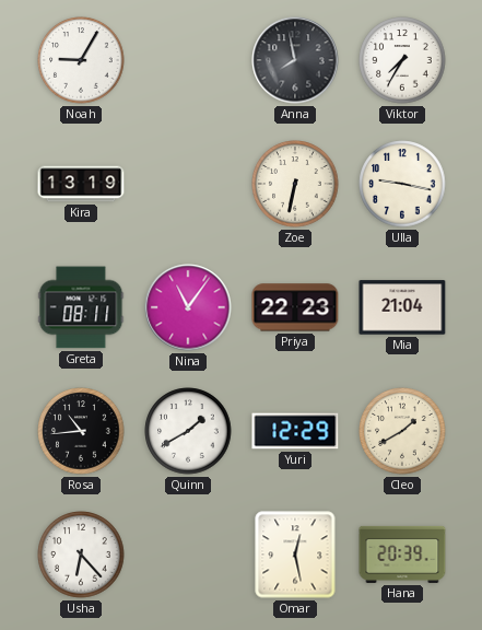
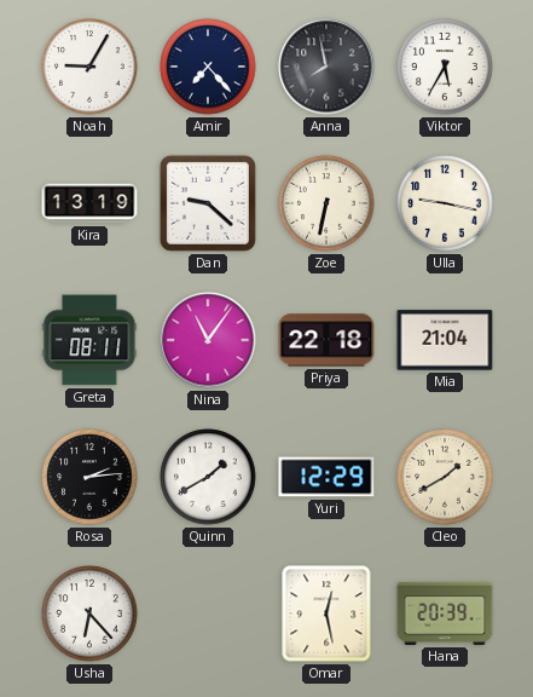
Amir: none -> 7:23 (208, 67)
Viktor: 7:35 -> 5:35 (445, 67)
Dan: none -> 9:22 (208, 203)
Priya: 22:23 -> 22:18 (326, 340)
Rosa: 10:44 -> 2:14 (89, 477)
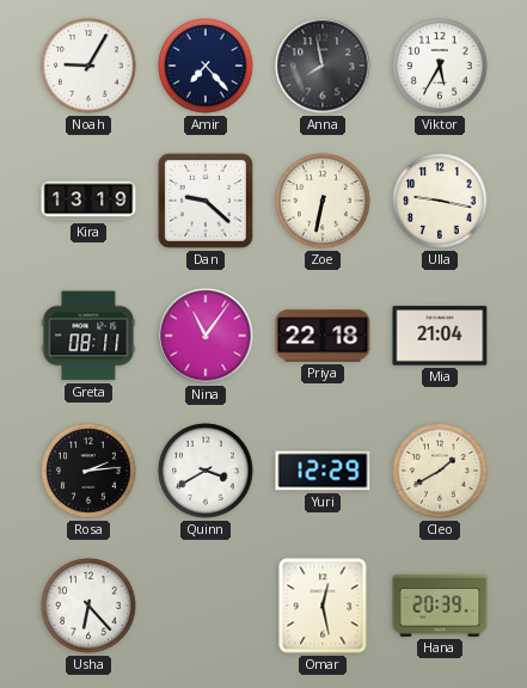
Quinn: 1:40 -> 3:40 (206, 471)
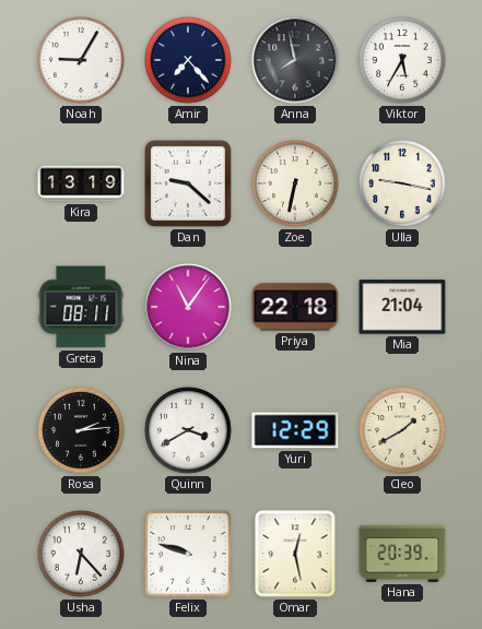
Felix: none -> 9:48 (188, 554)
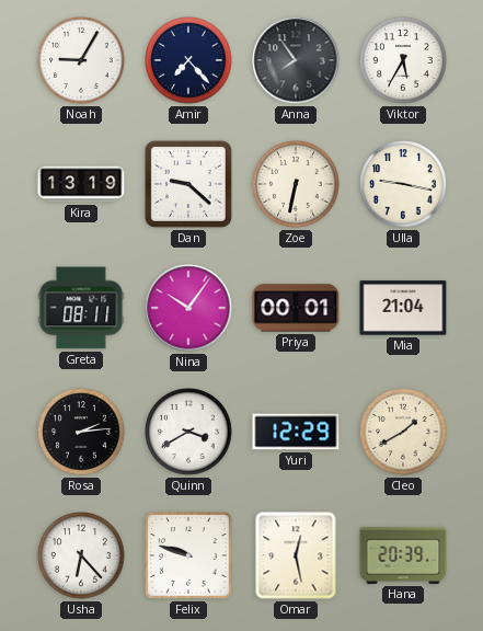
Anna: 7:58 -> 7:54 (296, 60)
Nina: 11:06 -> 10:06 (188, 308)
Priya: 22:18 -> 00:01 (296, 308)
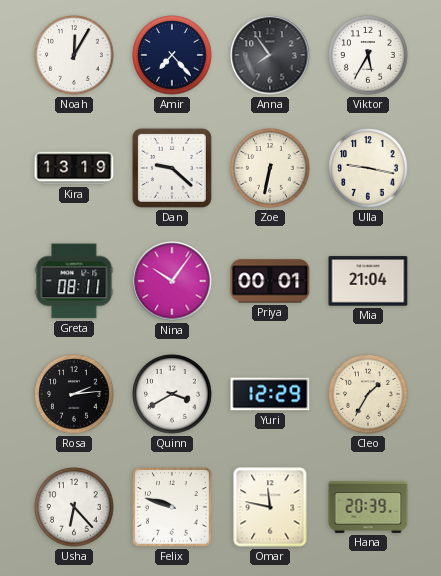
Noah: 9:05 -> 12:05 (74, 55)
Cleo: 1:40 -> 1:35 (368, 394)
Omar: 12:28 -> 11:47 (270, 507)
